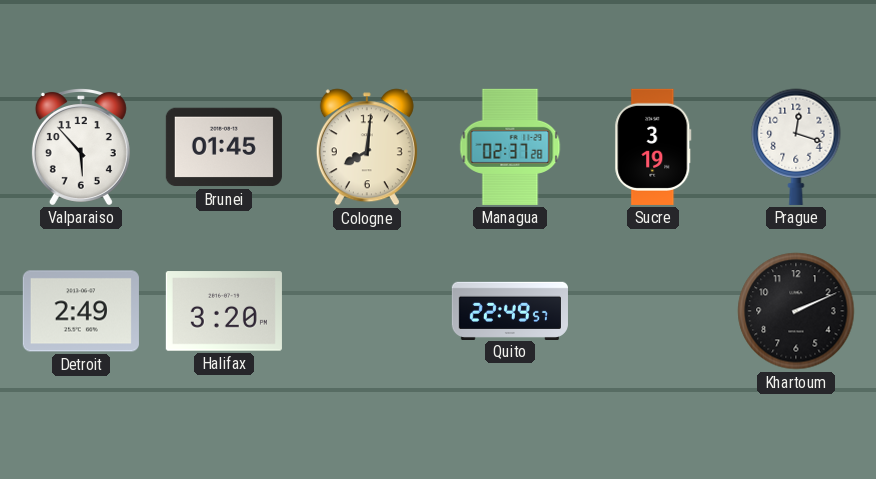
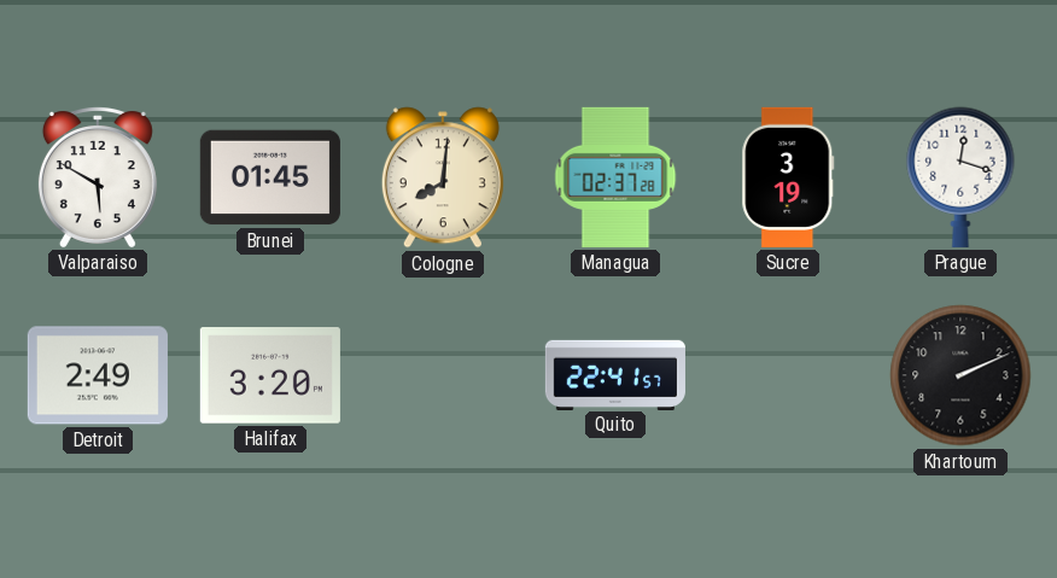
Valparaiso: 5:53 -> 5:50 (98, 177)
Quito: 22:49 -> 22:41 (615, 374)
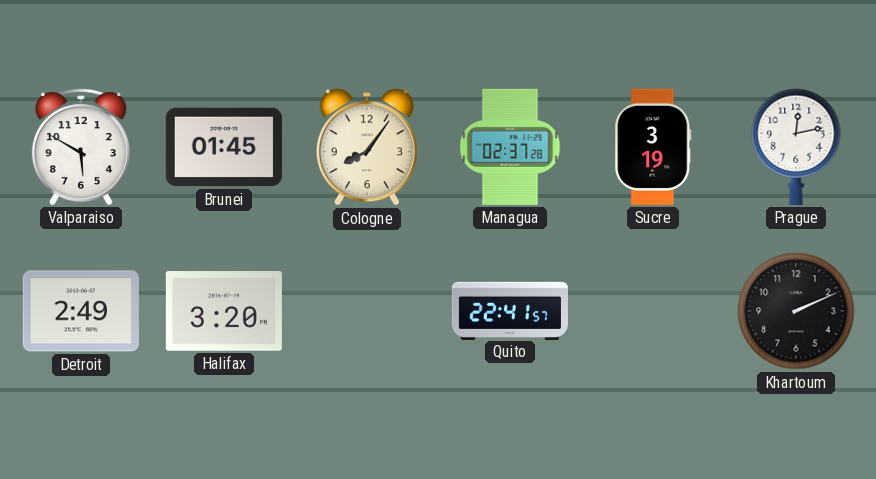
Cologne: 8:01 -> 8:06 (367, 147)
Prague: 12:18 -> 12:13 (796, 147)
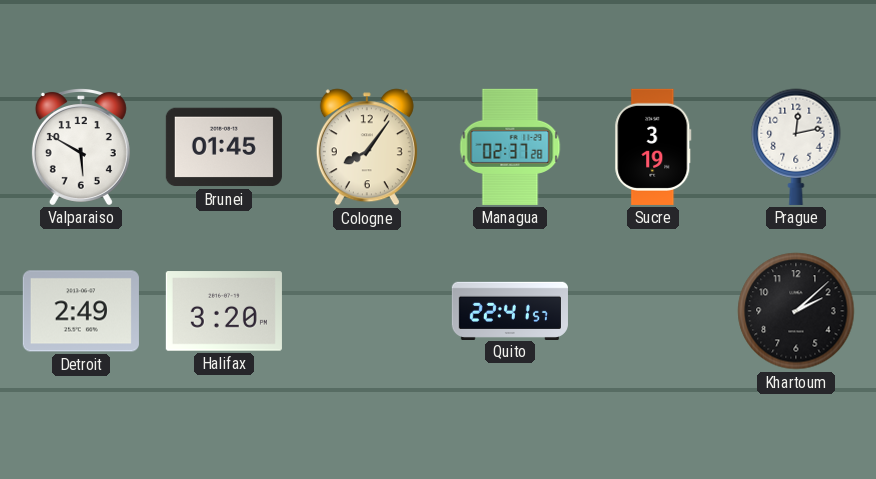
Khartoum: 2:11 -> 2:08 (796, 311)
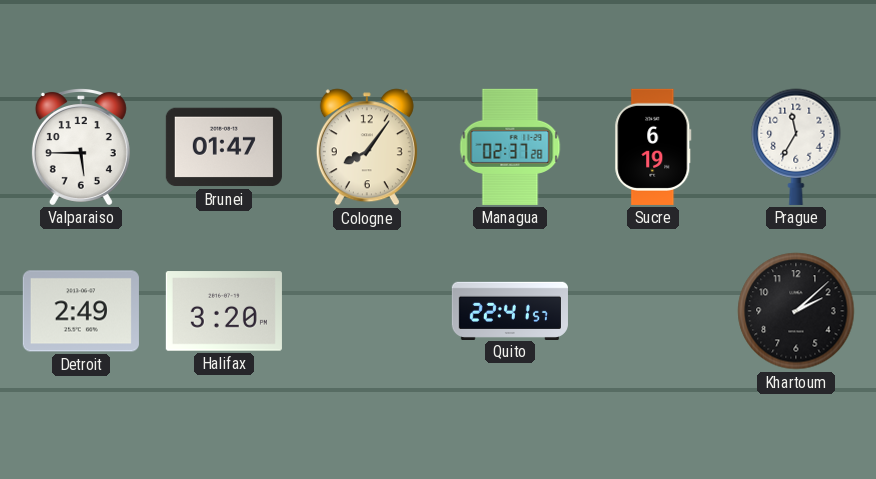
Valparaiso: 5:50 -> 5:45 (81, 147)
Brunei: 01:45 -> 01:47 (224, 147)
Sucre: 3:19 -> 6:19 (653, 147)
Prague: 12:13 -> 11:35 (796, 147)
